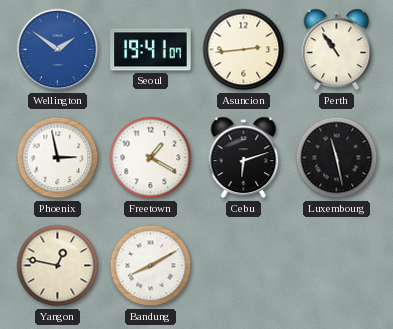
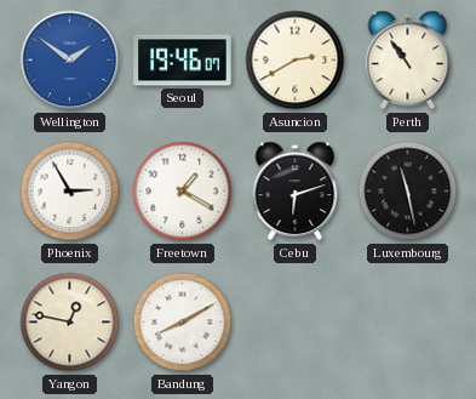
Seoul: 19:41 -> 19:46 (183, 61)
Asuncion: 2:44 -> 2:40 (296, 61)
Phoenix: 2:58 -> 2:55 (70, 192)
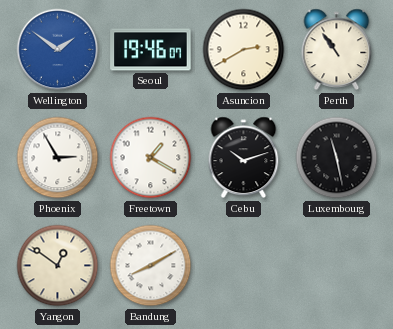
Cebu: 6:12 -> 10:12 (244, 158)
Yangon: 12:47 -> 12:51 (58, 266)
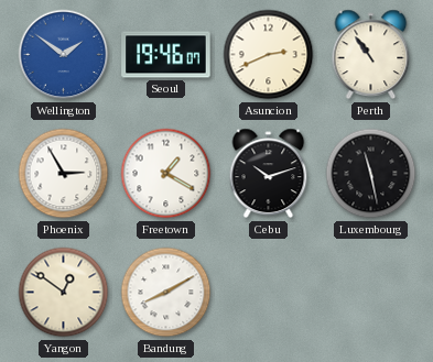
Asuncion: 2:40 -> 2:41 (269, 55)
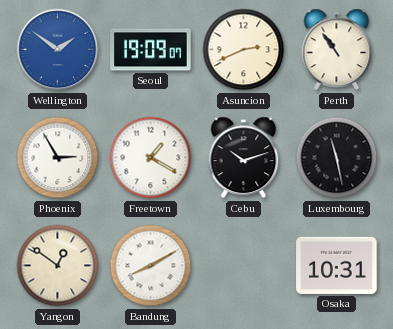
Seoul: 19:46 -> 19:09 (151, 50)
Osaka: none -> 10:31 (337, 265)
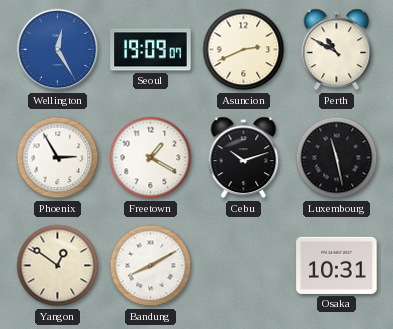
Wellington: 1:51 -> 12:25 (58, 50)
Perth: 10:54 -> 10:50 (337, 50)
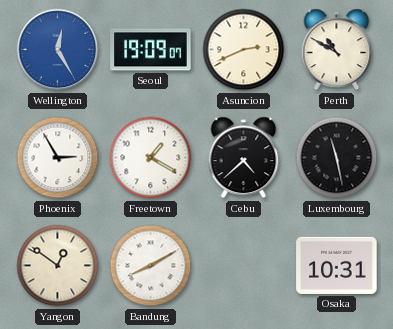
Cebu: 10:12 -> 4:38 (244, 158)
